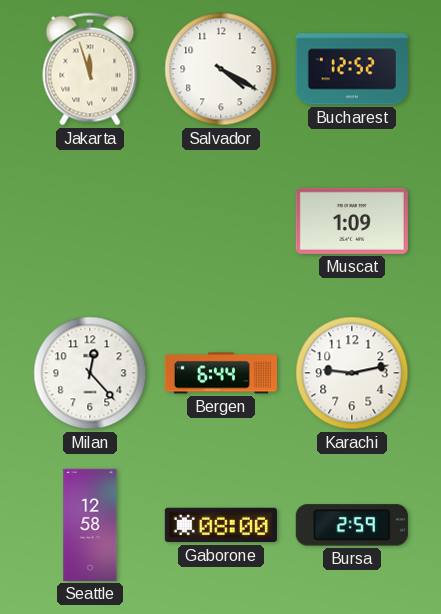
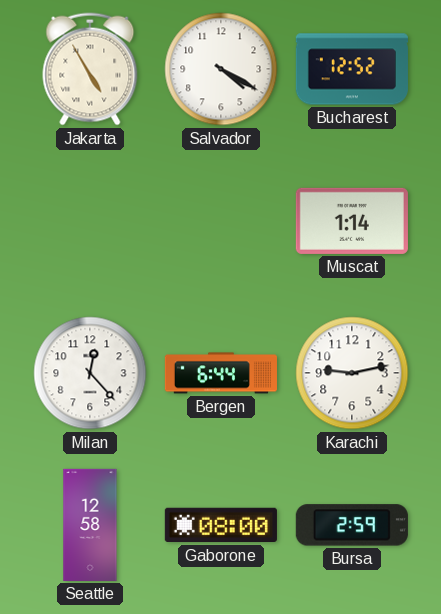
Jakarta: 11:57 -> 4:55 (90, 69)
Muscat: 1:09 -> 1:14 (352, 221)
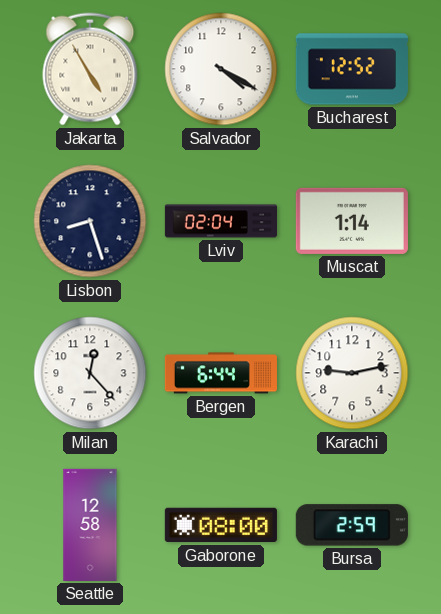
Lisbon: none -> 8:27 (90, 221)
Lviv: none -> 02:04 (220, 221)
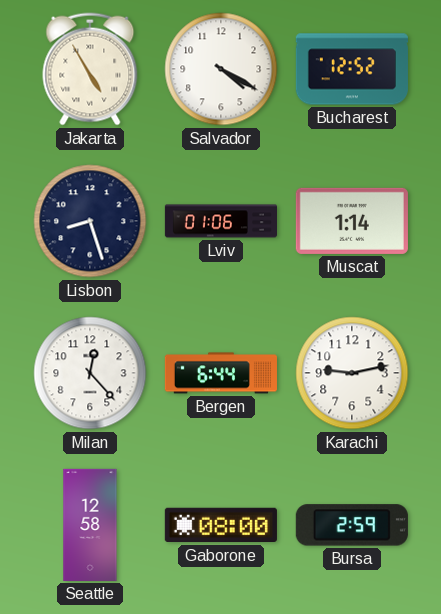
Lviv: 02:04 -> 01:06 (220, 221)
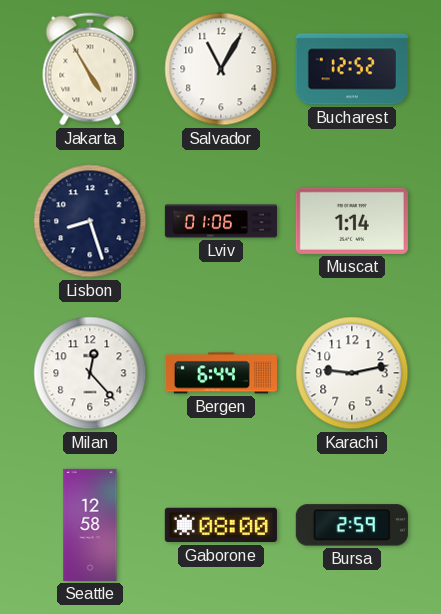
Salvador: 4:20 -> 11:05 (221, 69)
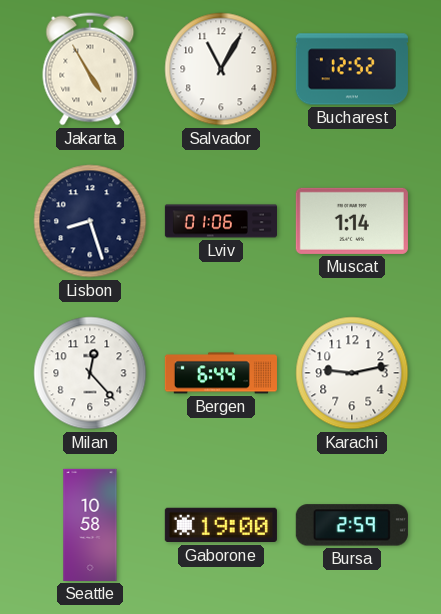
Seattle: 12:58 -> 10:58 (90, 525)
Gaborone: 08:00 -> 19:00 (221, 525)
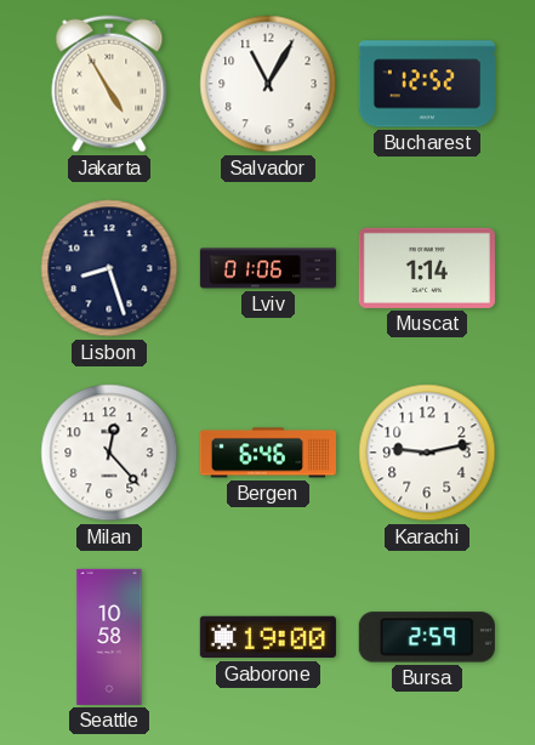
Bergen: 6:44 -> 6:46 (268, 453)
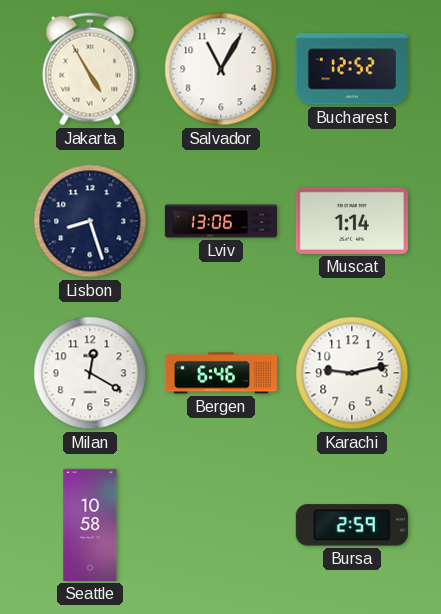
Lviv: 01:06 -> 13:06 (220, 221)
Milan: 12:23 -> 12:20 (90, 373)
Gaborone: 19:00 -> none (268, 637)
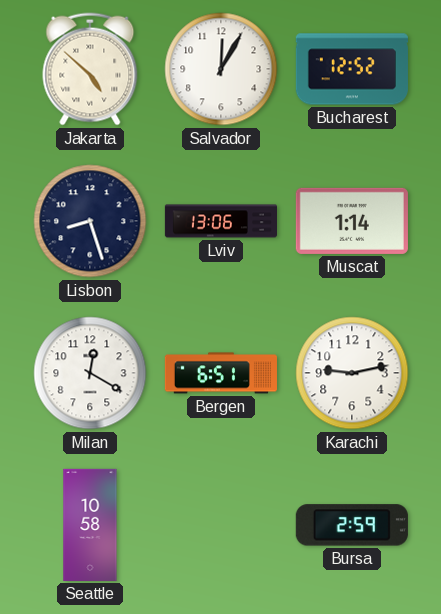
Jakarta: 4:55 -> 4:52 (90, 69)
Salvador: 11:05 -> 12:05 (221, 69)
Bergen: 6:46 -> 6:51 (221, 373)
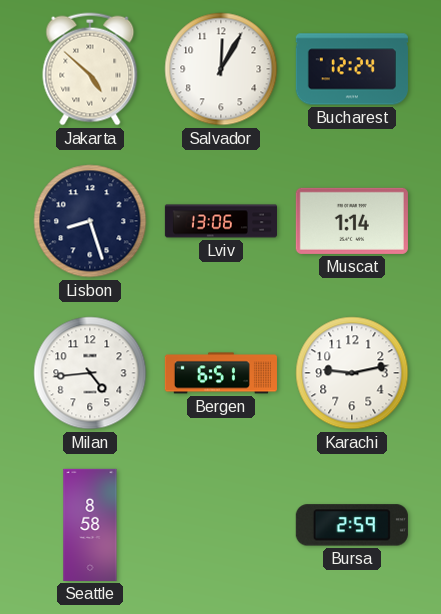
Bucharest: 12:52 -> 12:24 (352, 69)
Milan: 12:20 -> 4:44 (90, 373)
Seattle: 10:58 -> 8:58 (90, 525)
